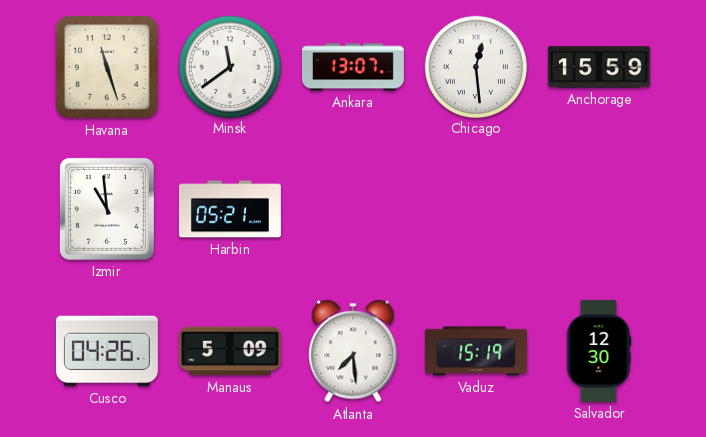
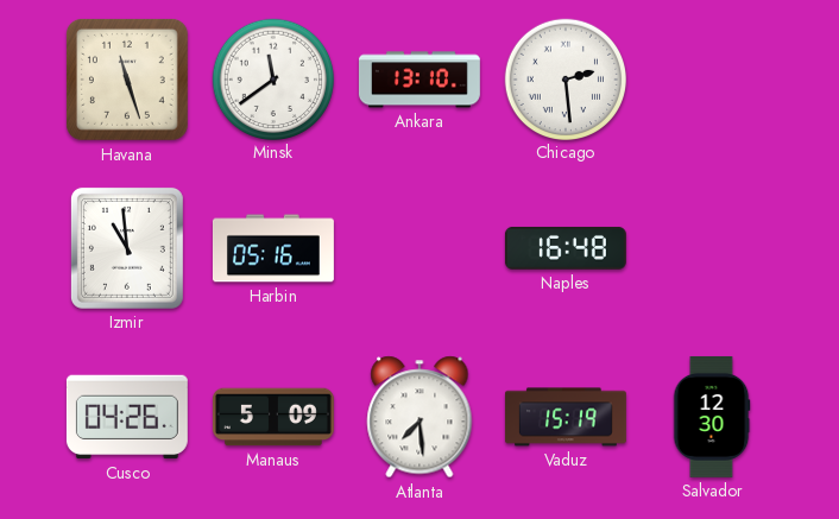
Ankara: 13:07 -> 13:10 (419, 80)
Chicago: 12:29 -> 2:29 (564, 78)
Anchorage: 15:59 -> none (599, 67)
Harbin: 05:21 -> 05:16 (273, 248)
Naples: none -> 16:48 (566, 248)
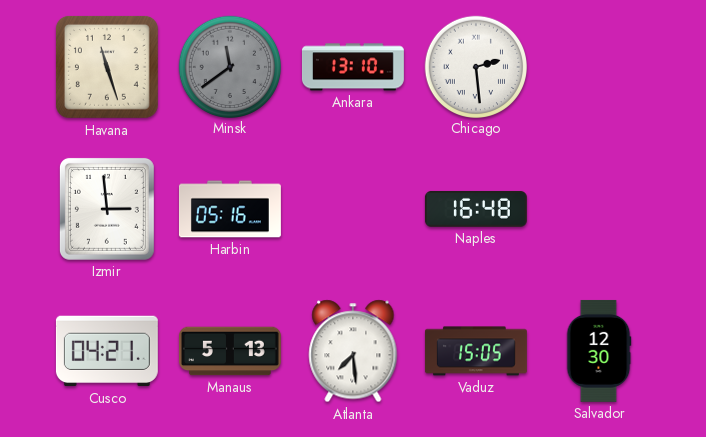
Minsk dial: white -> grey (229, 66)
Izmir: 10:59 -> 2:59 (107, 209)
Cusco: 04:26 -> 04:21 (107, 351)
Manaus: 5:09 -> 5:13 (230, 351)
Vaduz: 15:19 -> 15:05 (476, 351)
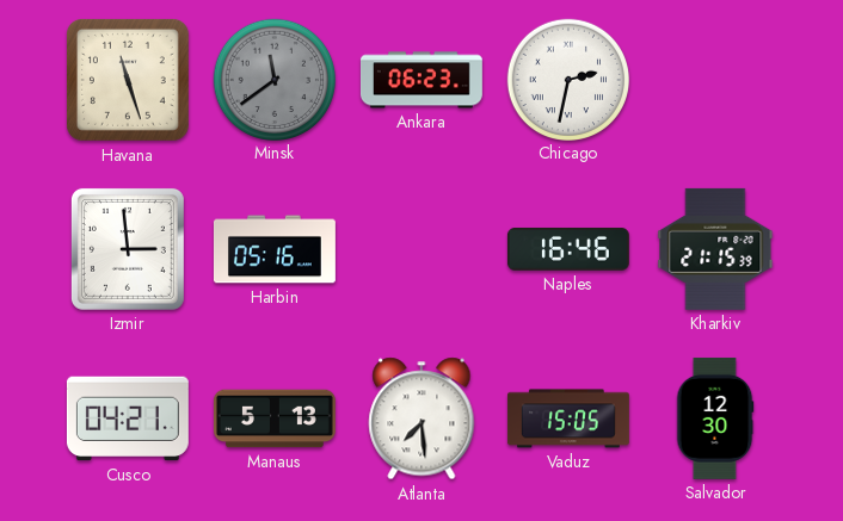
Ankara: 13:10 -> 06:23 (421, 80)
Chicago: 2:29 -> 2:32 (567, 79)
Naples: 16:48 -> 16:46 (568, 249)
Kharkiv: none -> 21:15 (715, 249)
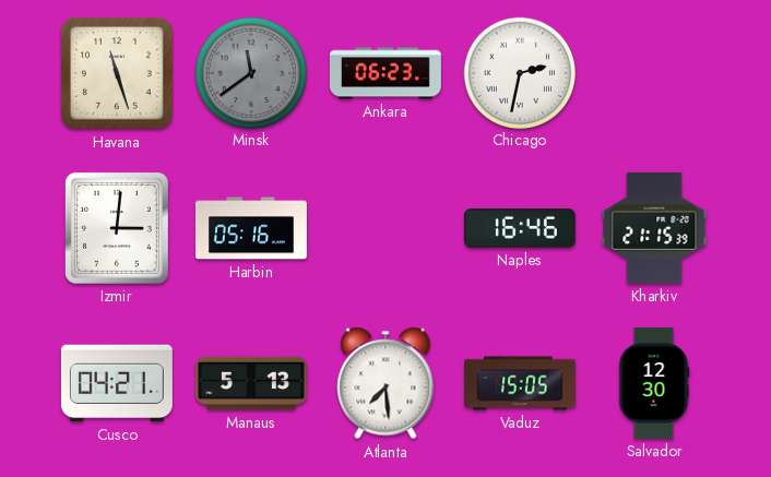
Izmir: 2:59 -> 3:01 (117, 228)
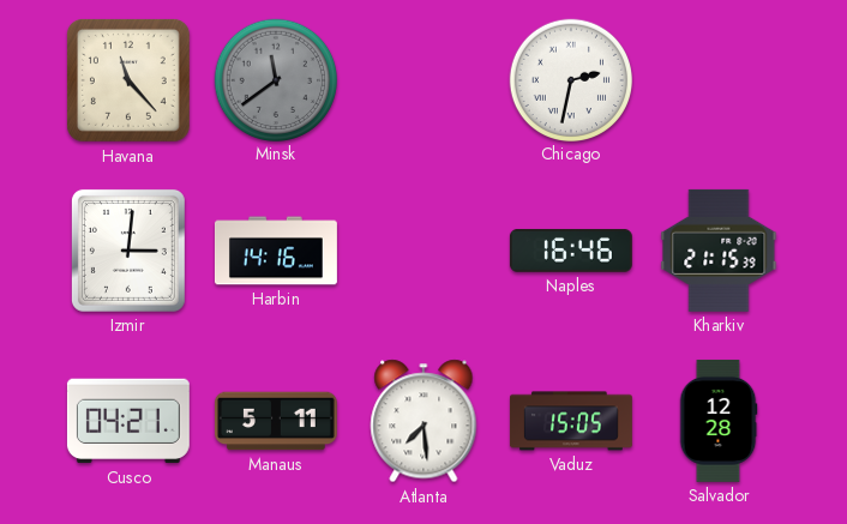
Havana: 11:27 -> 11:23 (128, 80)
Ankara: 06:23 -> none (385, 73)
Harbin: 05:16 -> 14:16 (276, 251)
Manaus: 5:13 -> 5:11 (276, 421)
Salvador: 12:30 -> 12:28 (719, 421)
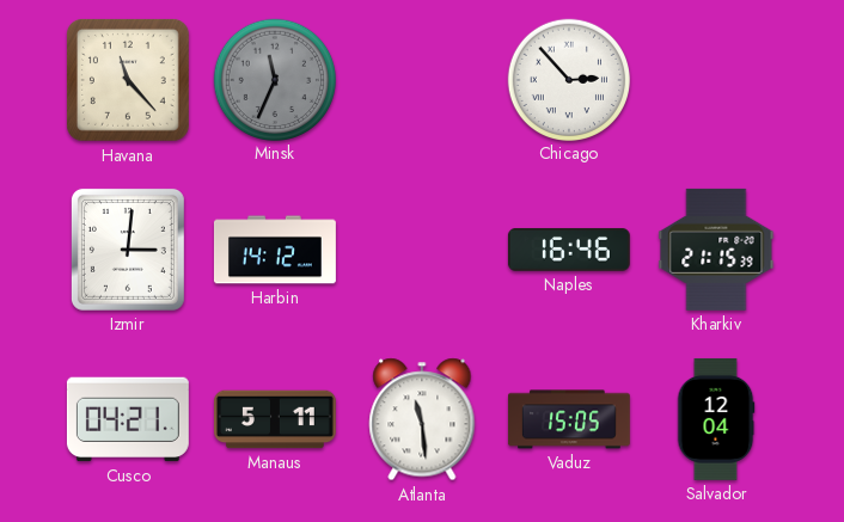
Minsk: 11:39 -> 11:34 (274, 79)
Chicago: 2:32 -> 2:53 (568, 79)
Harbin: 14:16 -> 14:12 (275, 250)
Atlanta: 7:29 -> 11:29 (422, 419)
Salvador: 12:28 -> 12:04 (716, 419)
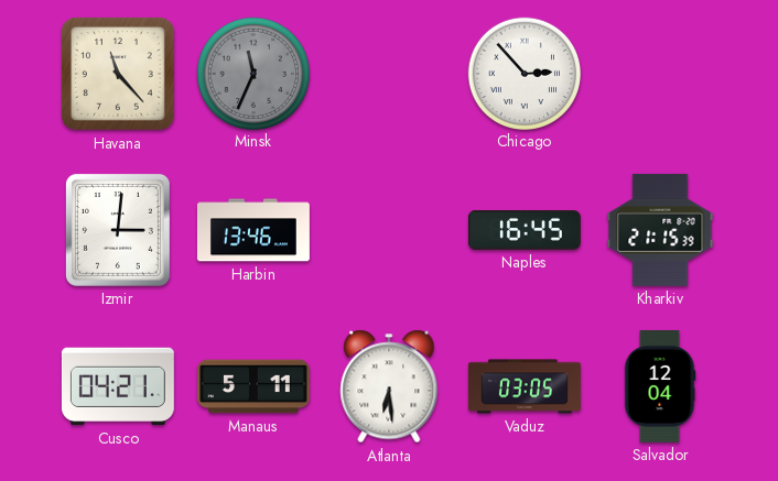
Harbin: 14:12 -> 13:46 (253, 230)
Naples: 16:46 -> 16:45 (525, 230)
Atlanta: 11:29 -> 6:29 (389, 386)
Vaduz: 15:05 -> 03:05 (525, 386)
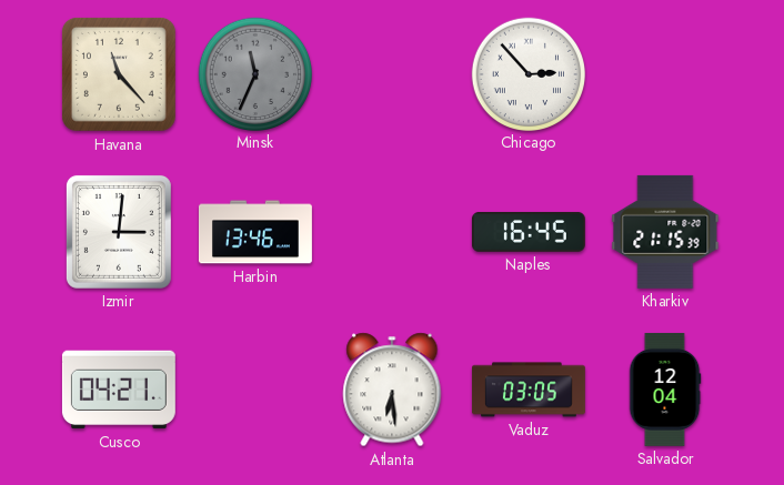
Manaus: 5:11 -> none (253, 386)
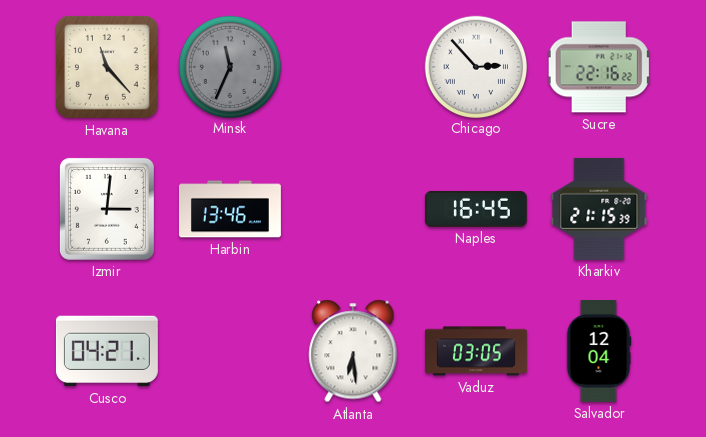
Sucre: none -> 22:16 (599, 67)
